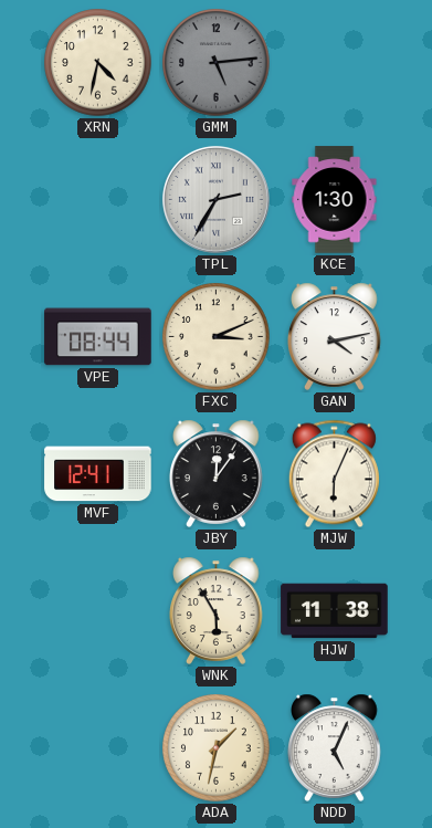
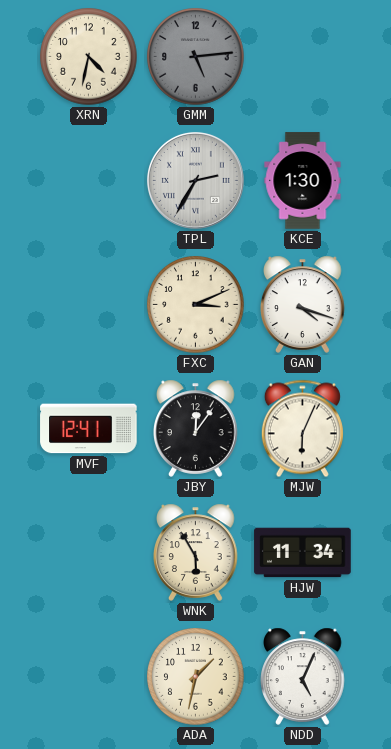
VPE: 08:44 -> none (98, 337)
GAN: 4:13 -> 4:18 (303, 304)
HJW: 11:38 -> 11:34 (303, 553)
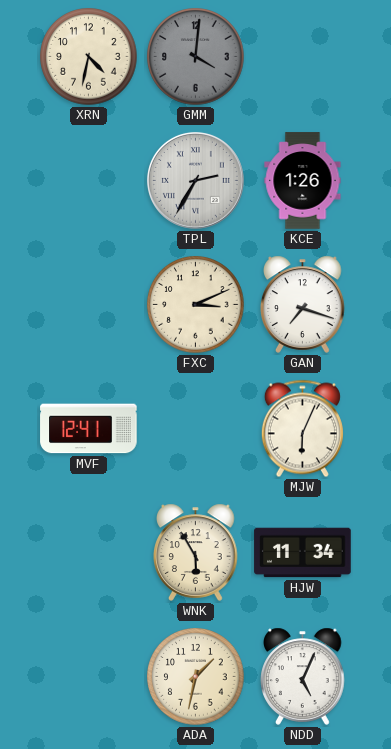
GMM: 5:14 -> 4:01 (196, 57)
KCE: 1:30 -> 1:26 (303, 181)
GAN: 4:18 -> 7:18 (303, 304)
JBY: 12:06 -> none (196, 428)
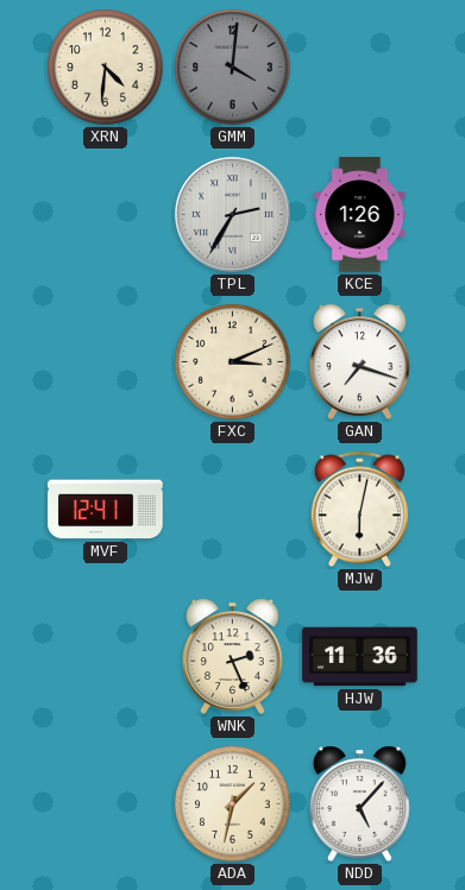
XRN: 4:32 -> 4:31 (106, 68)
MJW: 6:04 -> 6:02 (359, 510)
WNK: 5:55 -> 2:26 (233, 656)
HJW: 11:34 -> 11:36 (360, 657)
NDD: 5:04 -> 5:07 (360, 803)
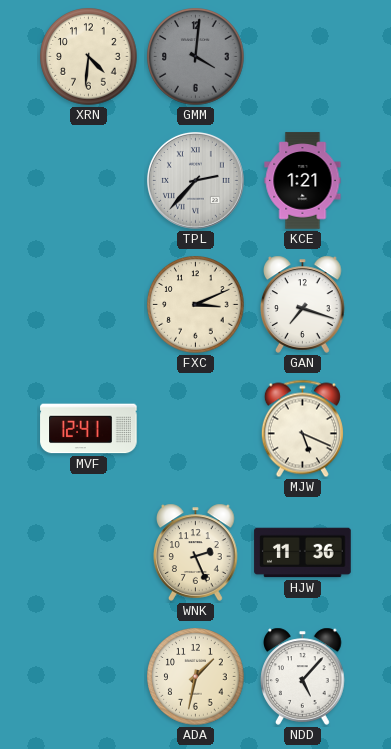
TPL: 2:35 -> 2:37 (195, 180)
KCE: 1:26 -> 1:21 (303, 181)
MJW: 6:02 -> 5:19 (302, 429)
